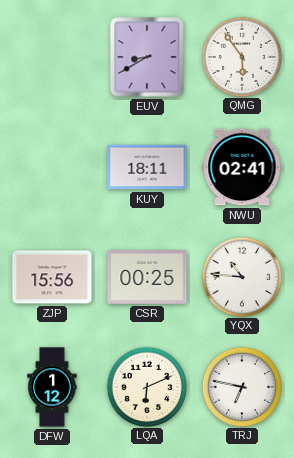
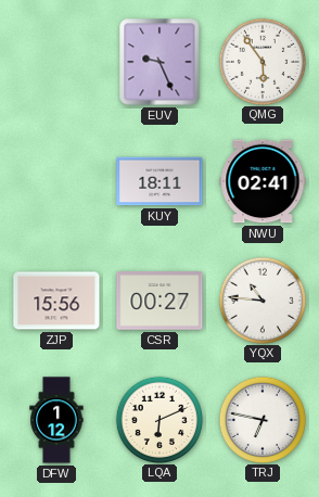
EUV: 8:40 -> 9:26 (159, 62)
CSR: 00:25 -> 00:27 (159, 302)
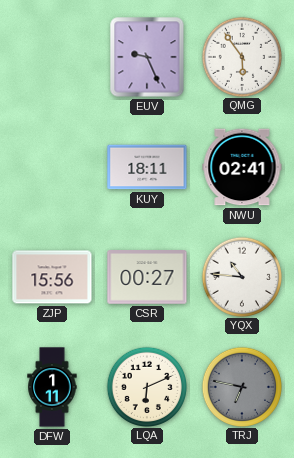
DFW: 1:12 -> 1:11 (52, 387)
TRJ dial: white -> grey (241, 386)
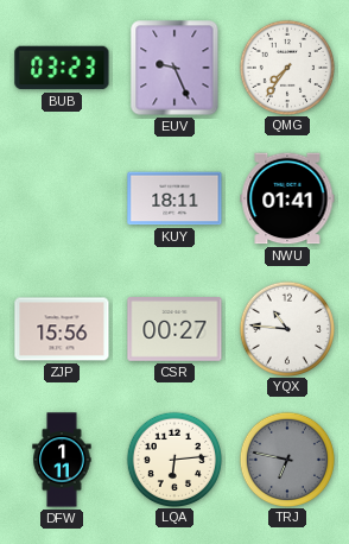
BUB: none -> 03:23 (62, 68)
QMG: 5:54 -> 7:36 (286, 67)
NWU: 02:41 -> 01:41 (287, 198)
LQA: 6:11 -> 6:14 (173, 458)
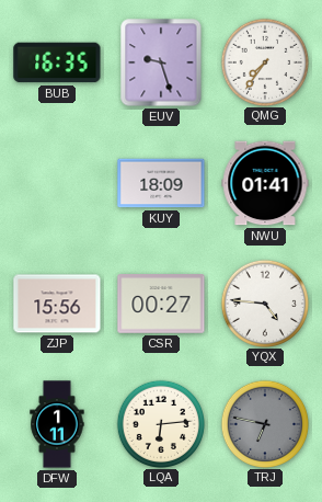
BUB: 03:23 -> 16:35 (57, 62)
EUV: 9:26 -> 9:27 (161, 62)
KUY: 18:11 -> 18:09 (161, 183)
YQX: 10:46 -> 4:46 (264, 303)
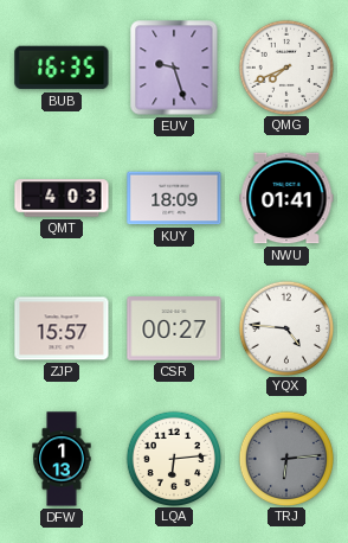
QMG: 7:36 -> 7:41 (285, 66)
QMT: none -> 4:03 (62, 198)
ZJP: 15:56 -> 15:57 (62, 328)
DFW: 1:11 -> 1:13 (62, 459)
TRJ: 6:47 -> 6:14 (285, 458)
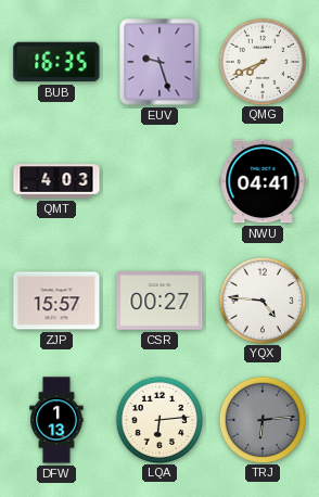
KUY: 18:09 -> none (174, 198)
NWU: 01:41 -> 04:41 (263, 181)
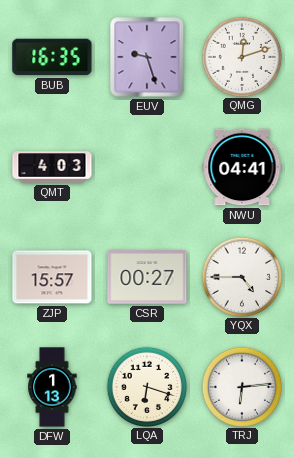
QMG: 7:41 -> 12:12 (241, 56)
YQX: 4:46 -> 4:45 (241, 276)
LQA: 6:14 -> 6:18 (146, 386)
TRJ dial: grey -> white (241, 386)
